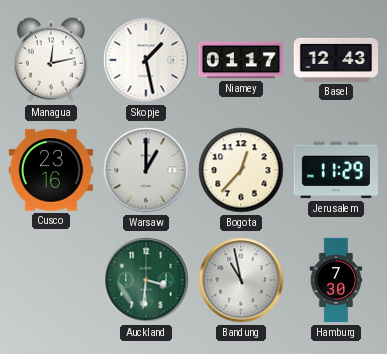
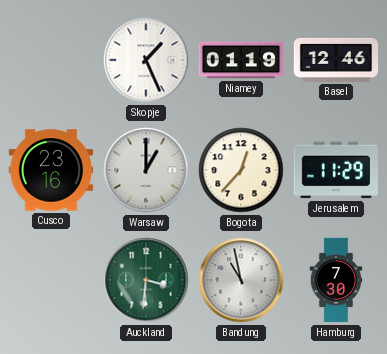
Managua: 12:13 -> none (51, 60)
Skopje: 1:28 -> 1:26 (146, 60)
Niamey: 01:17 -> 01:19 (241, 60)
Basel: 12:43 -> 12:46 (336, 60)
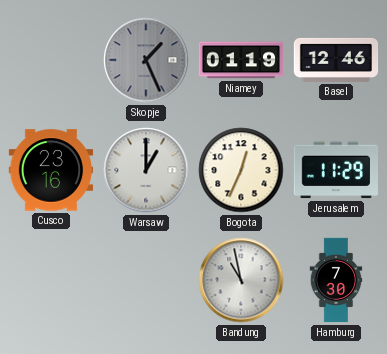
Skopje dial: white -> grey (146, 60)
Bogota: 12:37 -> 12:34 (241, 170)
Auckland: 3:31 -> none (146, 280)
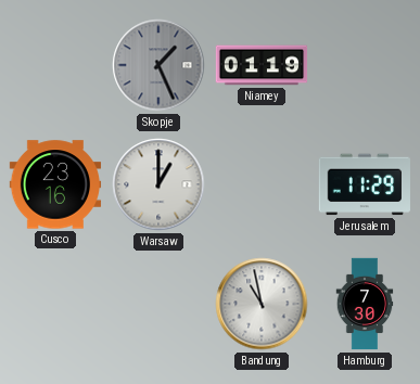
Basel: 12:46 -> none (336, 60)
Bogota: 12:34 -> none (241, 170)
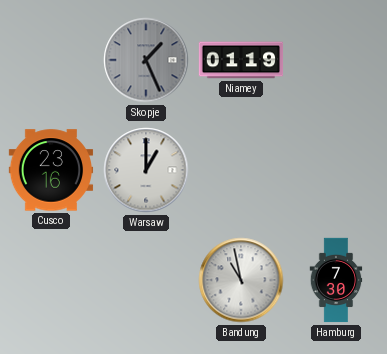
Jerusalem: 11:29 -> none (365, 184)
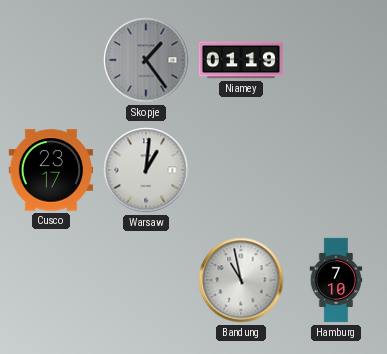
Skopje: 1:26 -> 1:24 (146, 60)
Cusco: 23:16 -> 23:17 (51, 170)
Warsaw: 1:00 -> 1:01 (146, 170)
Hamburg: 7:30 -> 7:10 (336, 280)
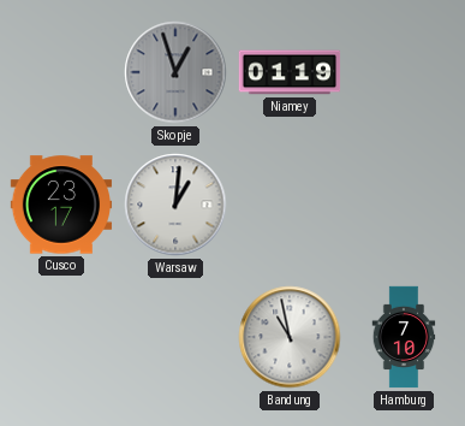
Skopje: 1:24 -> 12:57 (175, 72)
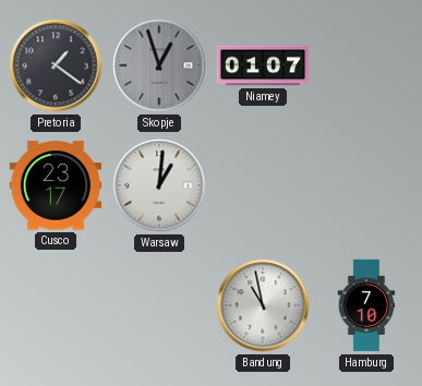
Pretoria: none -> 1:21 (56, 65)
Niamey: 01:19 -> 01:07 (263, 65)
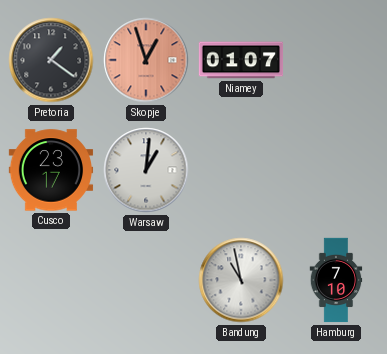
Skopje dial: grey -> salmon (146, 60)
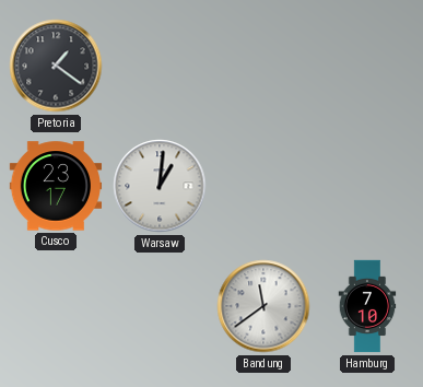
Skopje: 12:57 -> none (146, 60)
Niamey: 01:07 -> none (241, 60)
Bandung: 10:58 -> 11:39 (263, 306)
